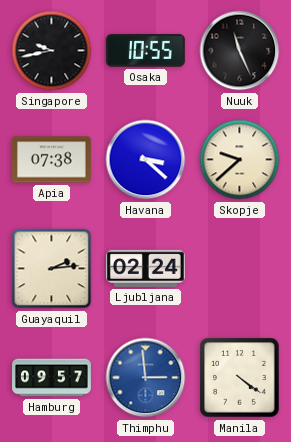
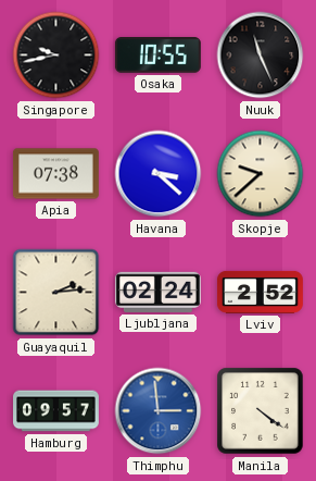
Lviv: none -> 2:52 (260, 292)
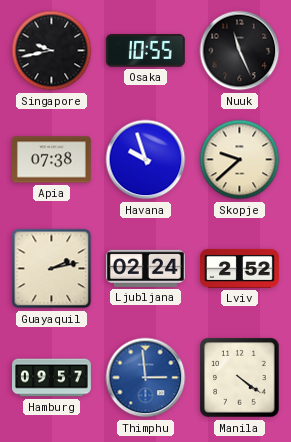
Havana: 3:22 -> 9:57 (146, 160)
Guayaquil: 2:14 -> 2:13 (52, 269)
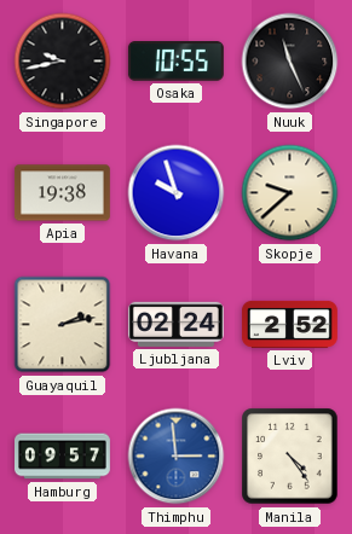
Apia: 07:38 -> 19:38 (62, 193)
Manila: 4:21 -> 4:24 (290, 457)
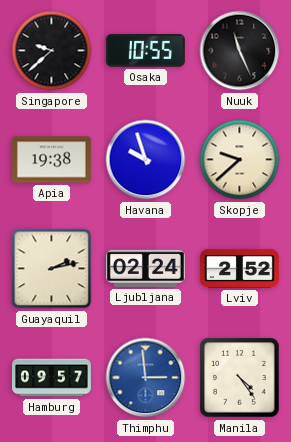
Singapore: 9:43 -> 9:38 (52, 51)
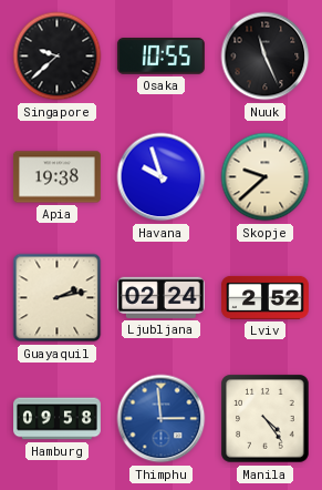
Hamburg: 09:57 -> 09:58 (58, 419)
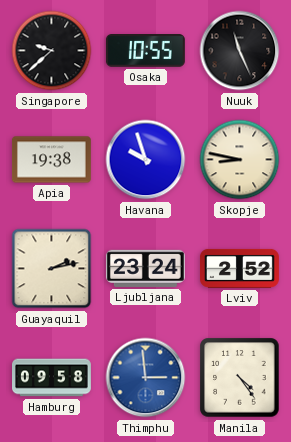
Skopje: 9:38 -> 8:47 (240, 160)
Ljubljana: 02:24 -> 23:24 (145, 268)
